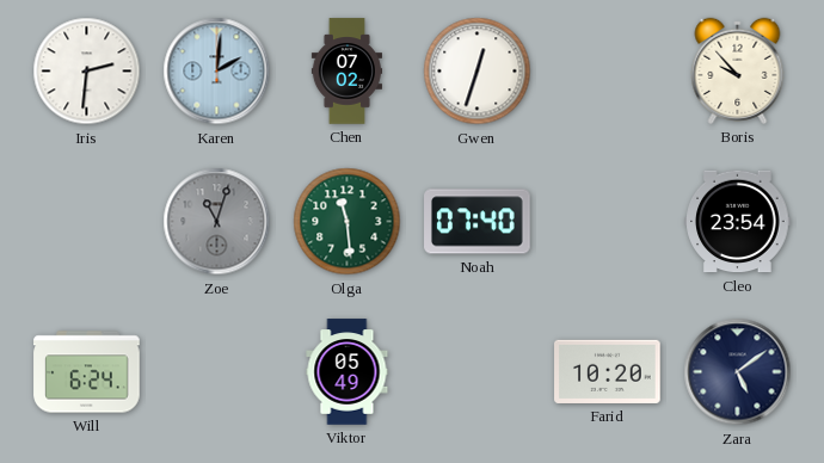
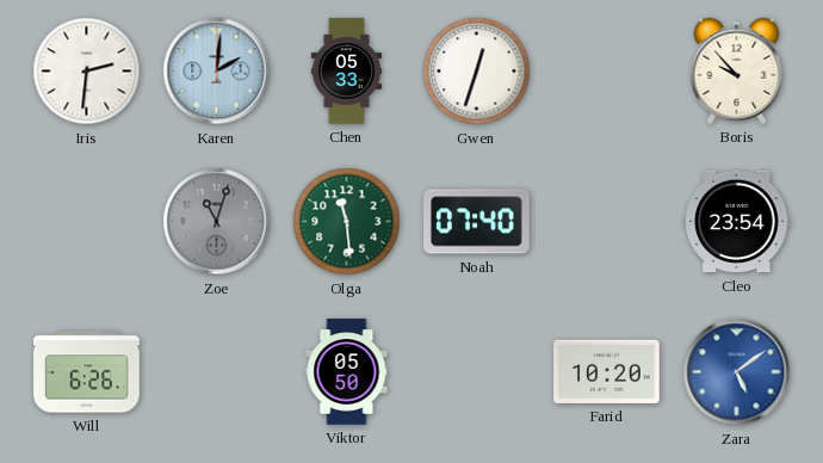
Chen: 07:02 -> 05:33 (346, 72)
Will: 6:24 -> 6:26 (87, 372)
Viktor: 05:49 -> 05:50 (347, 372)
Zara dial: navy -> blue (737, 372)
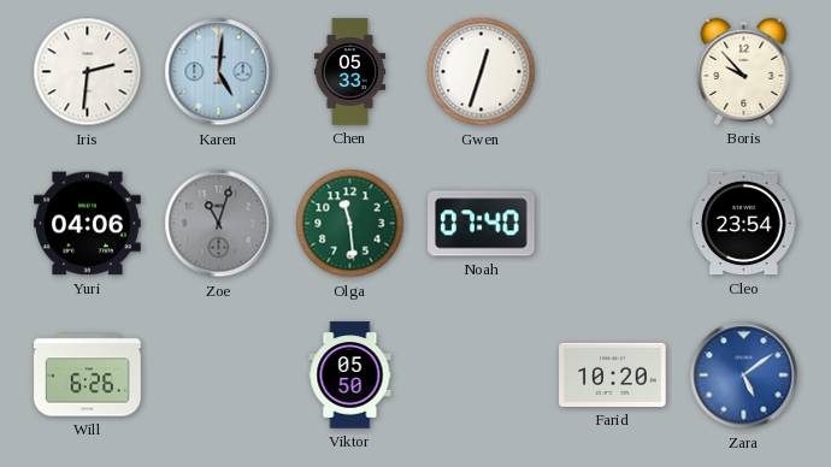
Karen: 2:01 -> 5:01 (219, 72)
Yuri: none -> 04:06 (88, 224)
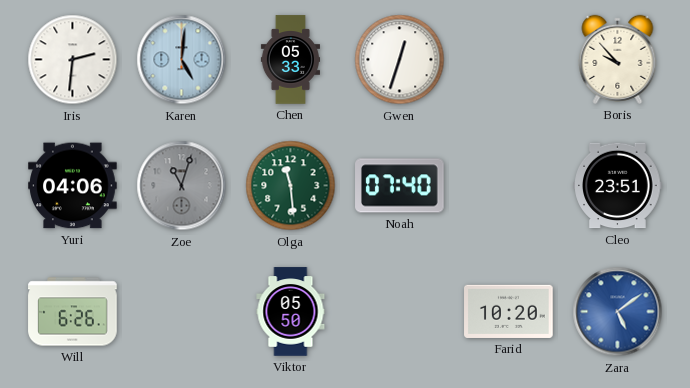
Cleo: 23:54 -> 23:51 (618, 186)
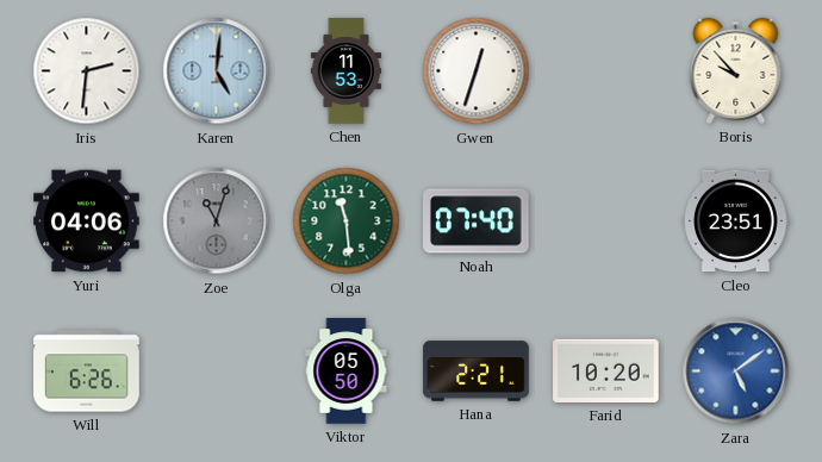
Chen: 05:33 -> 11:53 (345, 71)
Hana: none -> 2:21 (477, 372)
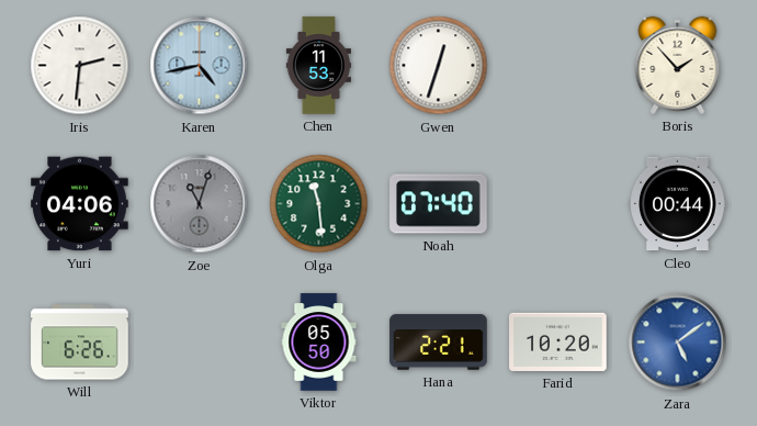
Karen: 5:01 -> 4:43 (200, 66)
Boris: 9:53 -> 1:53 (678, 65)
Cleo: 23:51 -> 00:44 (678, 204)
